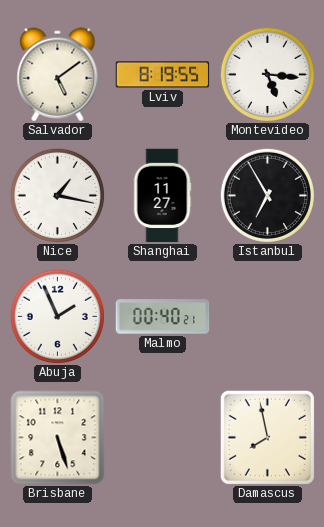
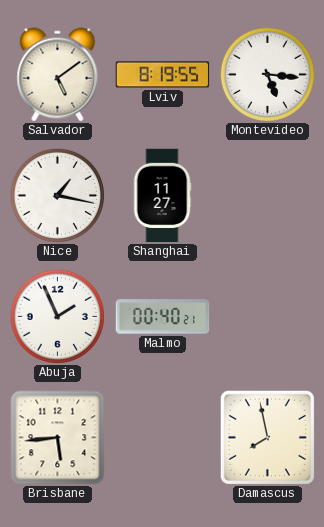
Istanbul: 6:55 -> none (267, 195)
Brisbane: 5:27 -> 5:44 (58, 438)
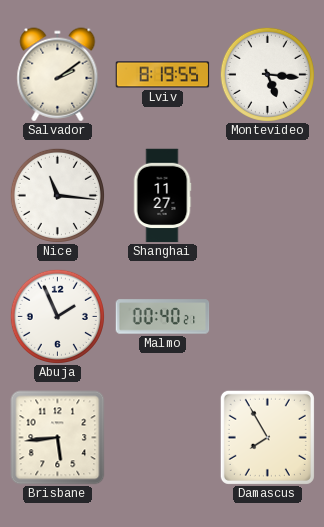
Salvador: 5:09 -> 2:09 (58, 75)
Nice: 1:17 -> 11:16 (57, 195)
Damascus: 7:58 -> 7:55 (267, 437)
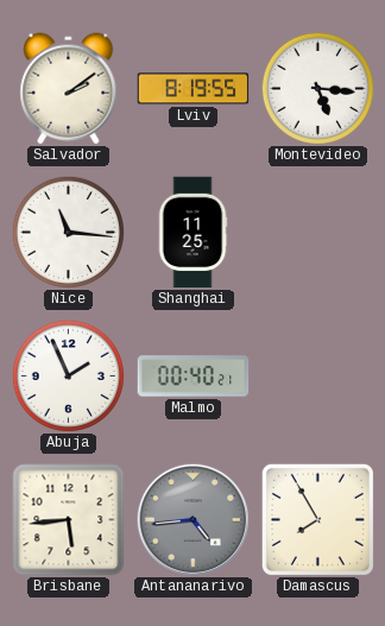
Shanghai: 11:27 -> 11:25 (192, 233)
Antananarivo: none -> 4:44 (192, 519)
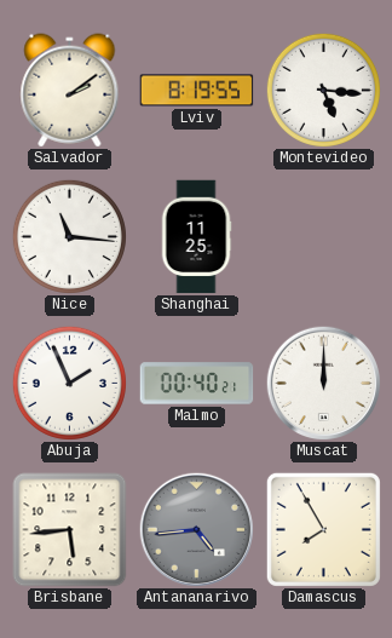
Muscat: none -> 12:00 (323, 383)
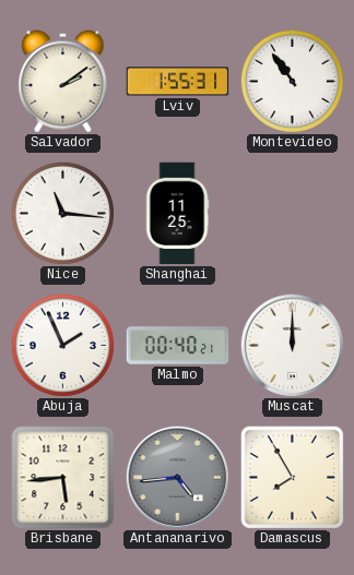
Lviv: 8:19 -> 1:55 (178, 82)
Montevideo: 5:16 -> 10:54 (292, 81)
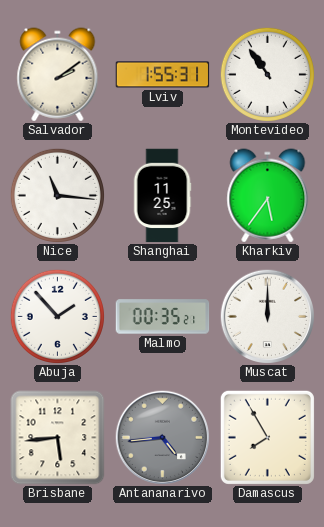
Kharkiv: none -> 5:36 (268, 196)
Abuja: 1:56 -> 1:53 (57, 316)
Malmo: 00:40 -> 00:35 (163, 317)
